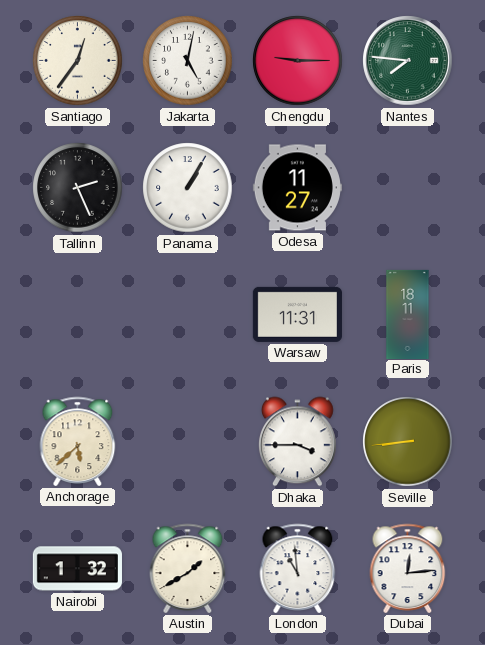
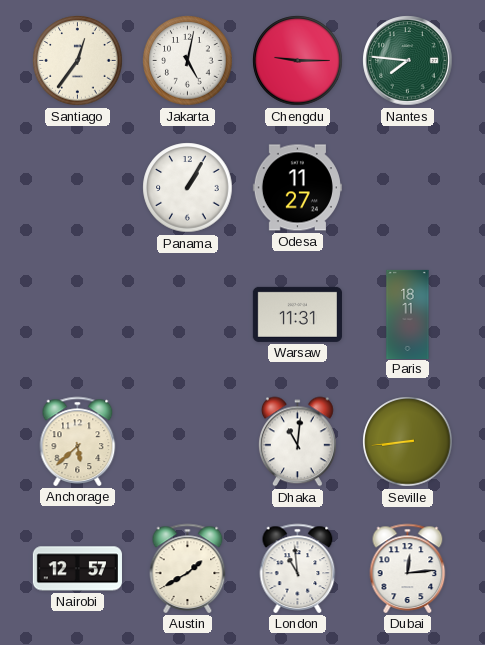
Tallinn: 2:26 -> none (78, 188)
Dhaka: 3:45 -> 11:01 (298, 442)
Nairobi: 1:32 -> 12:57 (77, 569)
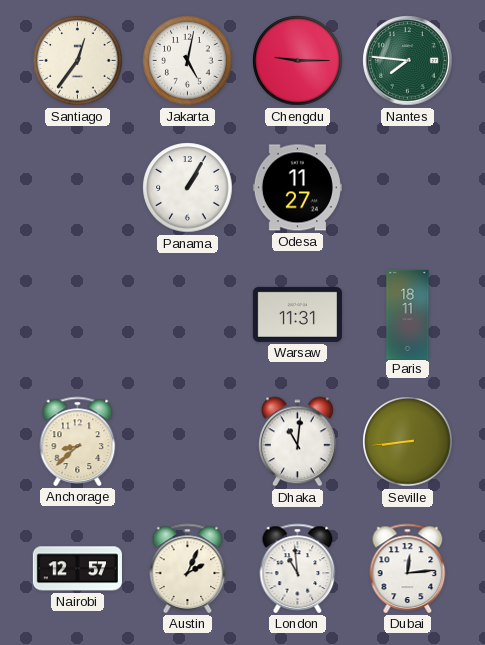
Anchorage: 5:38 -> 8:38 (78, 441)
Austin: 1:40 -> 2:04 (188, 568)
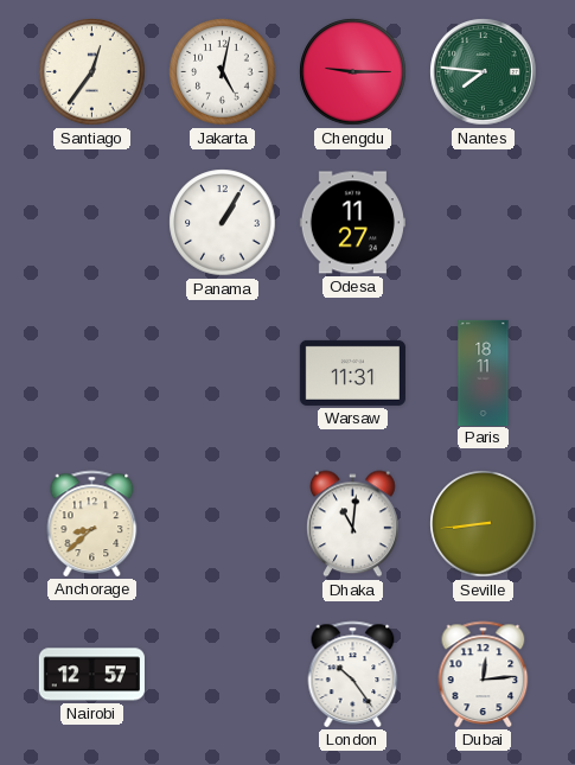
Austin: 2:04 -> none (188, 568)
London: 10:59 -> 10:24 (353, 674)
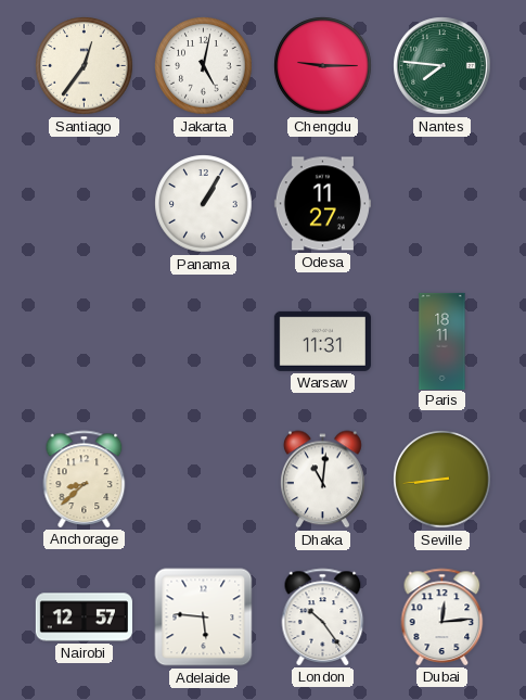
Adelaide: none -> 5:46 (204, 618)
